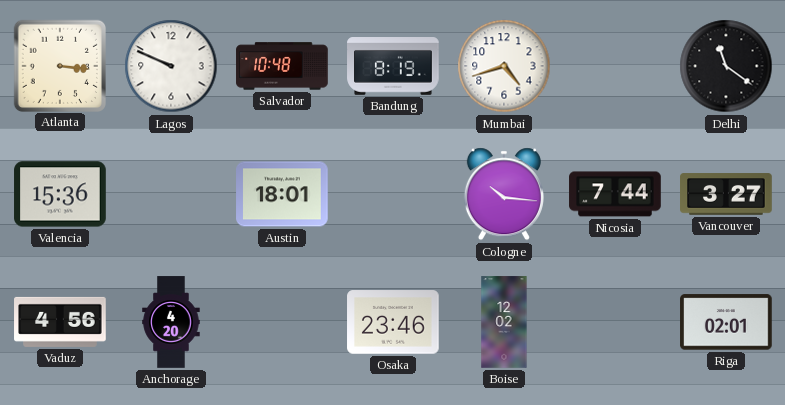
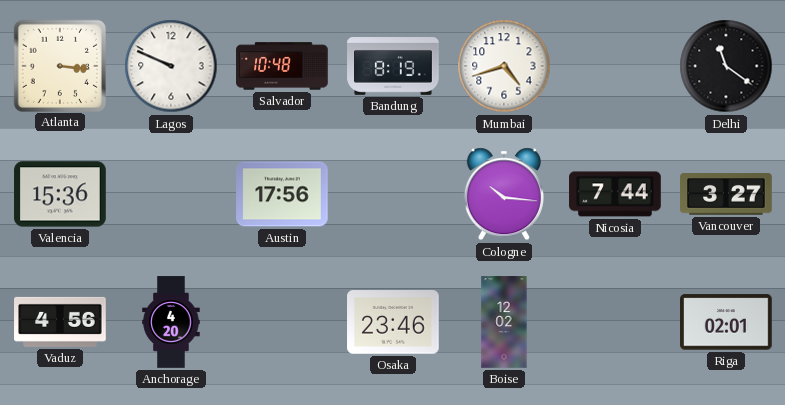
Austin: 18:01 -> 17:56 (282, 194)
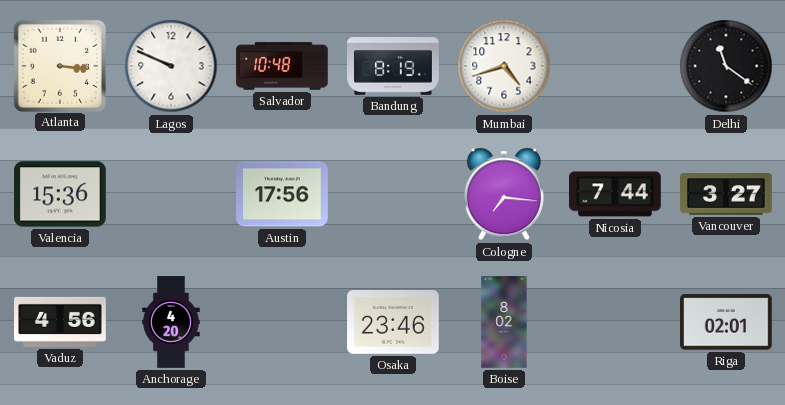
Cologne: 10:16 -> 7:16 (504, 194)
Boise: 12:02 -> 8:02 (504, 322)
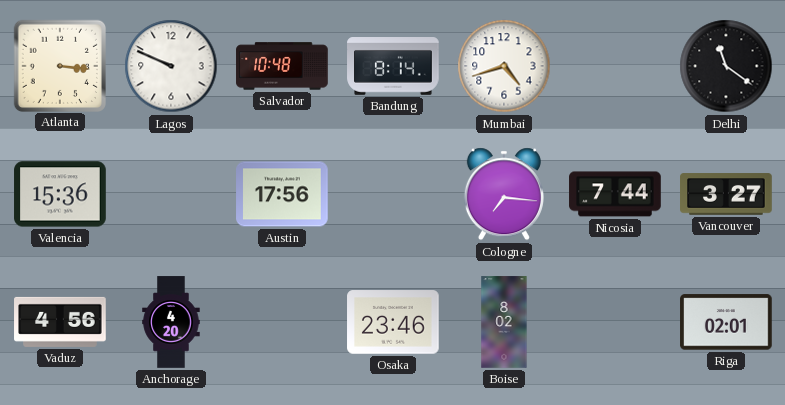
Bandung: 8:19 -> 8:14 (393, 67)
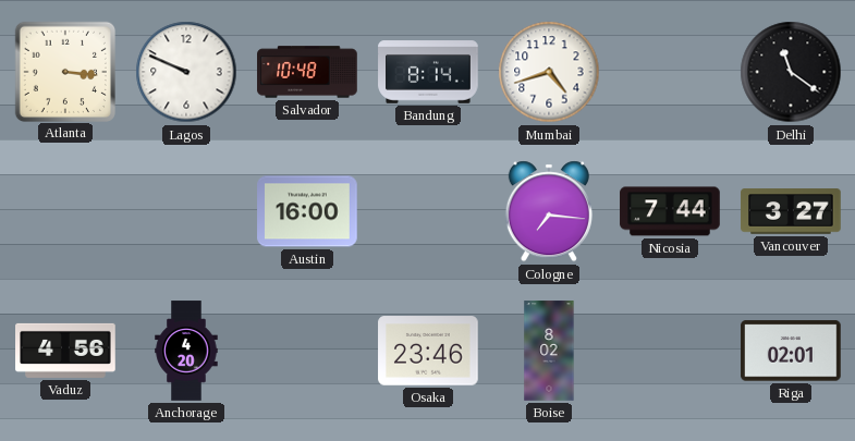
Valencia: 15:36 -> none (60, 194)
Austin: 17:56 -> 16:00 (307, 211)
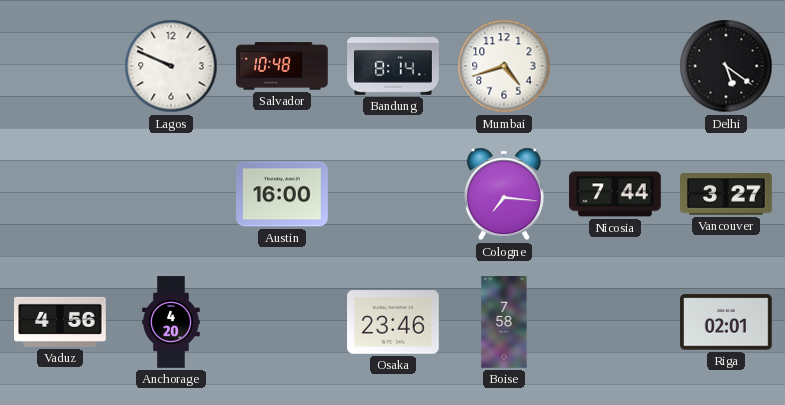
Atlanta: 3:16 -> none (64, 71)
Delhi: 11:21 -> 5:21 (726, 66)
Boise: 8:02 -> 7:58 (504, 322)
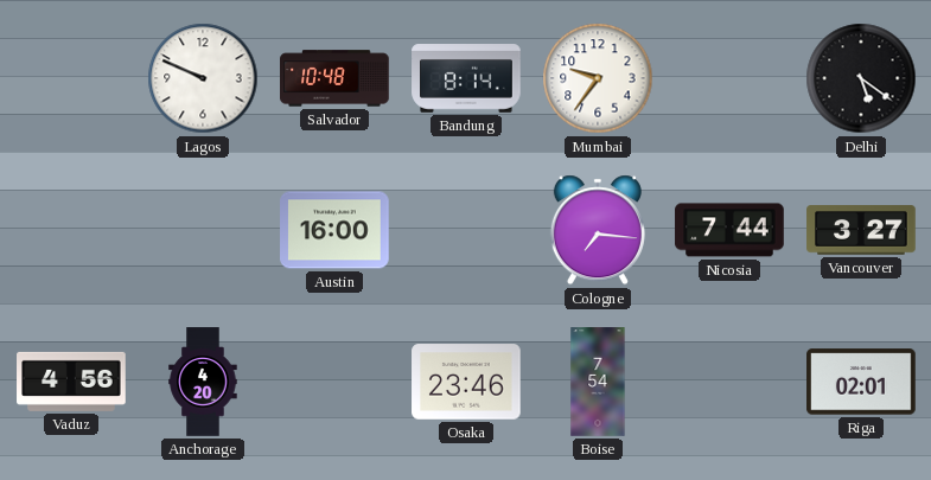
Mumbai: 4:42 -> 9:36 (598, 78)
Boise: 7:58 -> 7:54 (598, 382)
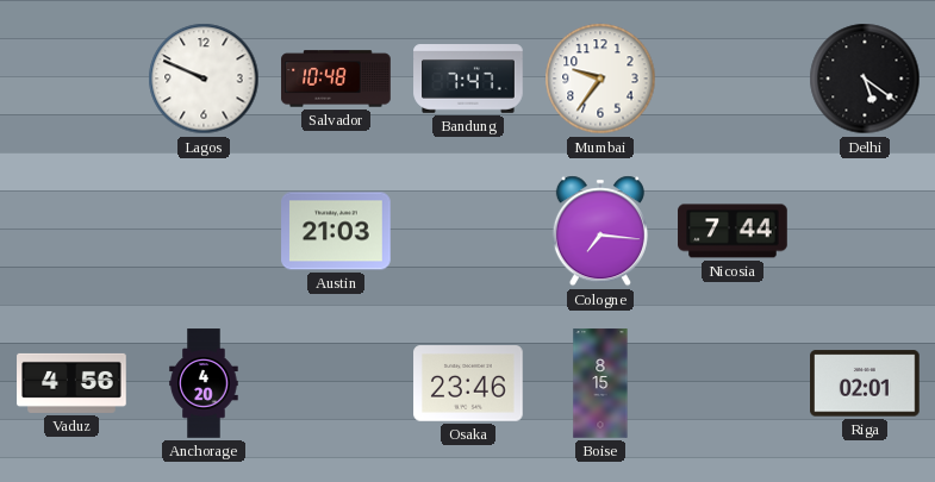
Bandung: 8:14 -> 7:47 (468, 80)
Austin: 16:00 -> 21:03 (336, 231)
Vancouver: 3:27 -> none (861, 230)
Boise: 7:54 -> 8:15 (600, 383)
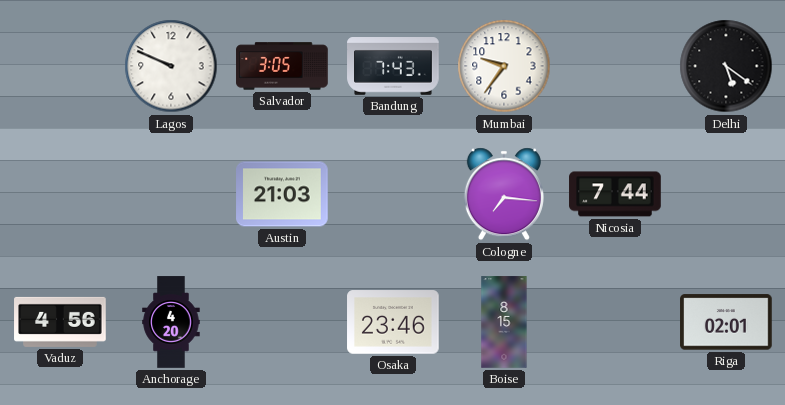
Salvador: 10:48 -> 3:05 (282, 66)
Bandung: 7:47 -> 7:43 (393, 67)
